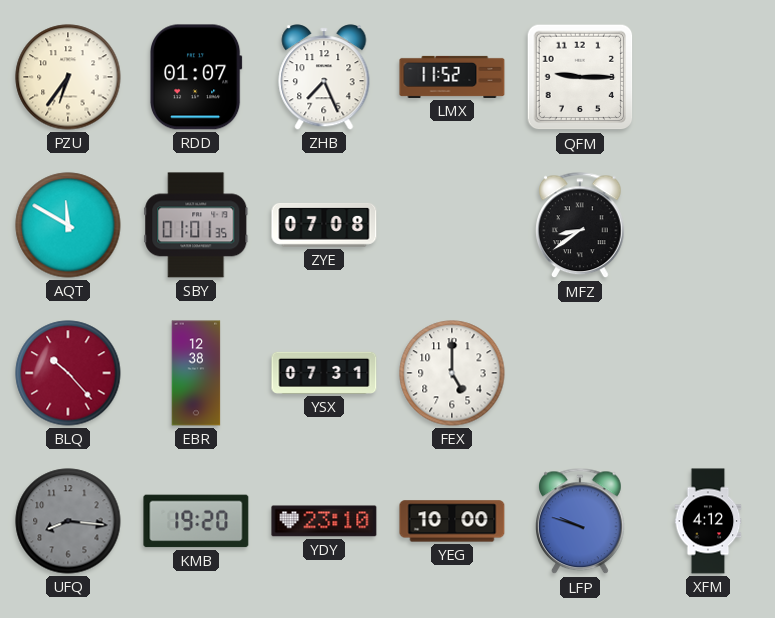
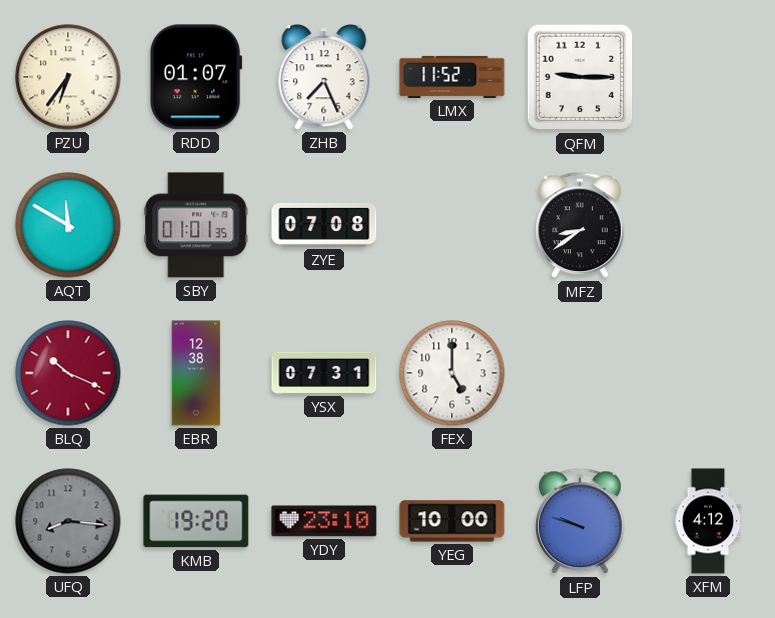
BLQ: 10:23 -> 10:19 (68, 373)
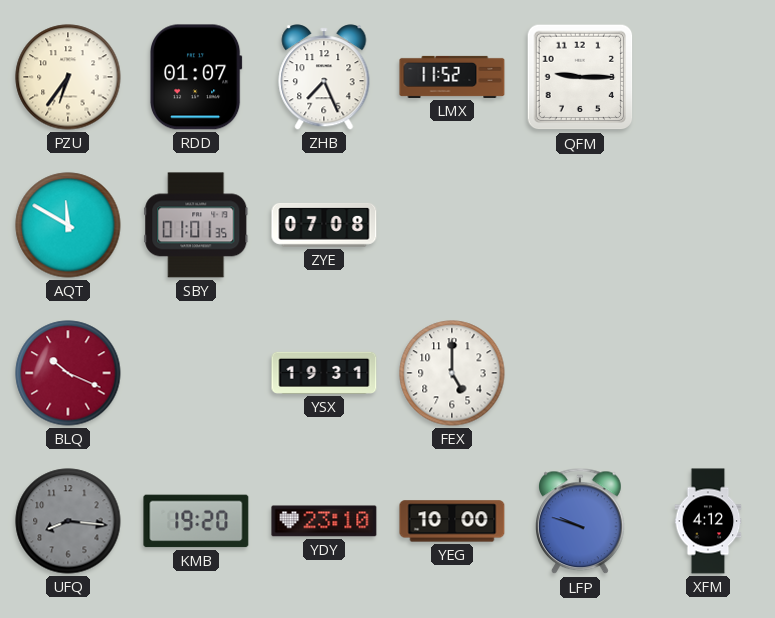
MFZ: 8:39 -> none (581, 226)
EBR: 12:38 -> none (196, 373)
YSX: 07:31 -> 19:31 (324, 373)
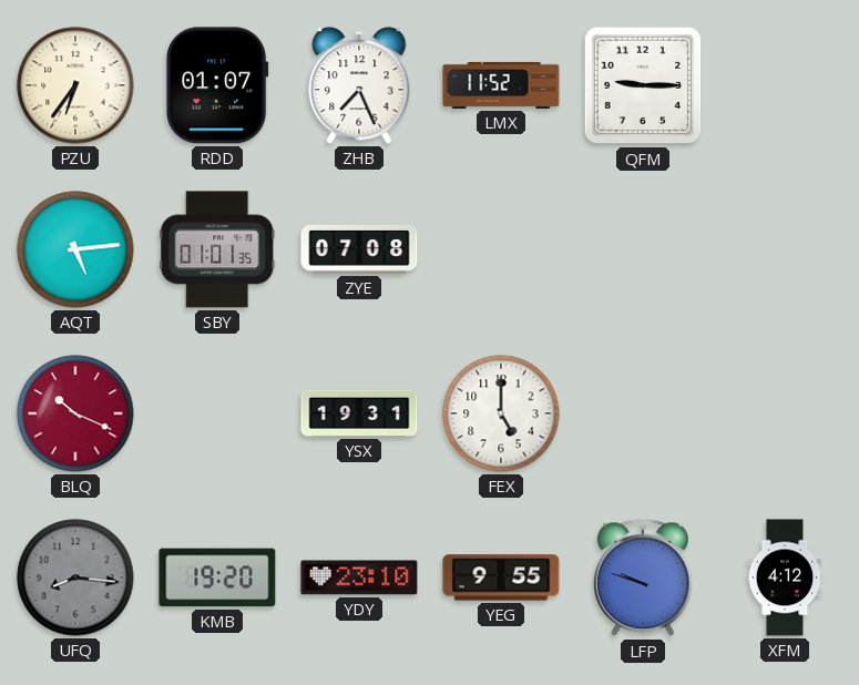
AQT: 11:50 -> 5:14 (75, 249)
YEG: 10:00 -> 9:55 (501, 577)
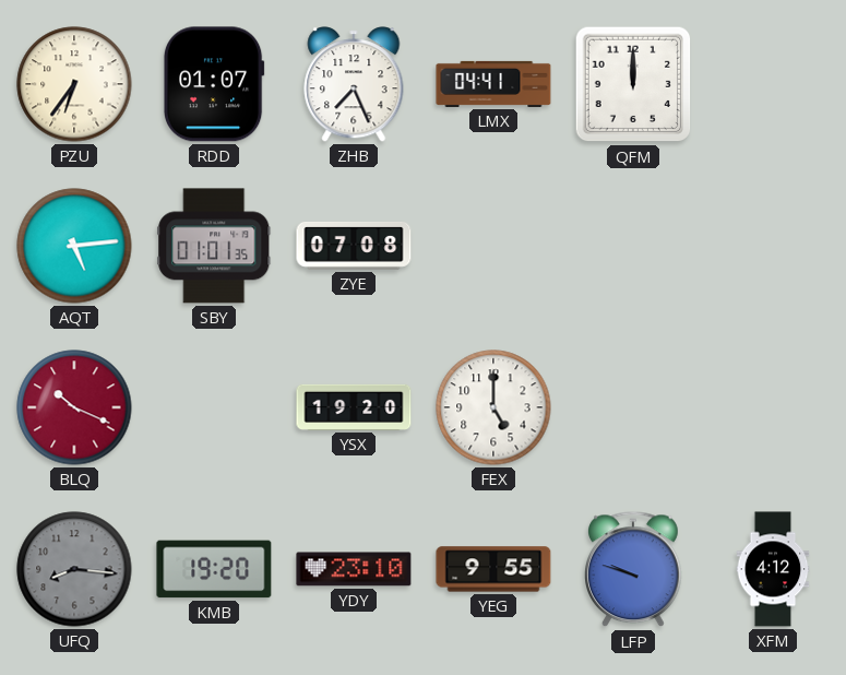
LMX: 11:52 -> 04:41 (493, 84)
QFM: 9:15 -> 12:00 (633, 84)
YSX: 19:31 -> 19:20 (354, 407)
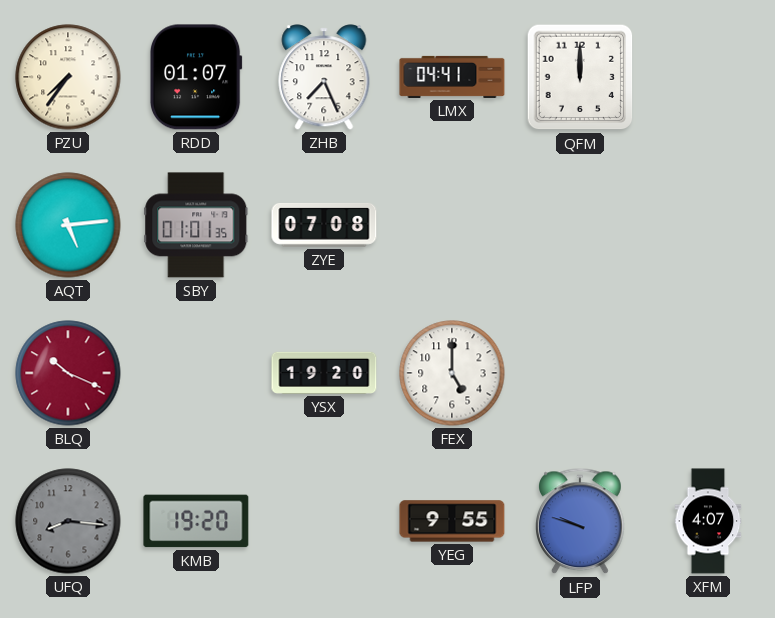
PZU: 6:36 -> 7:36 (68, 77)
YDY: 23:10 -> none (354, 569)
XFM: 4:12 -> 4:07 (708, 521)
